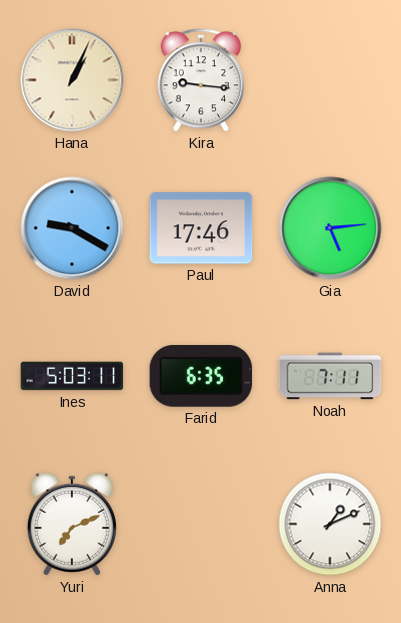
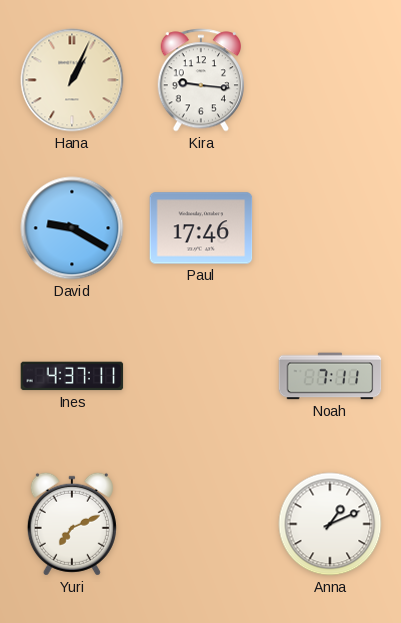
Gia: 5:14 -> none (330, 228)
Ines: 5:03 -> 4:37 (72, 376)
Farid: 6:35 -> none (201, 376)
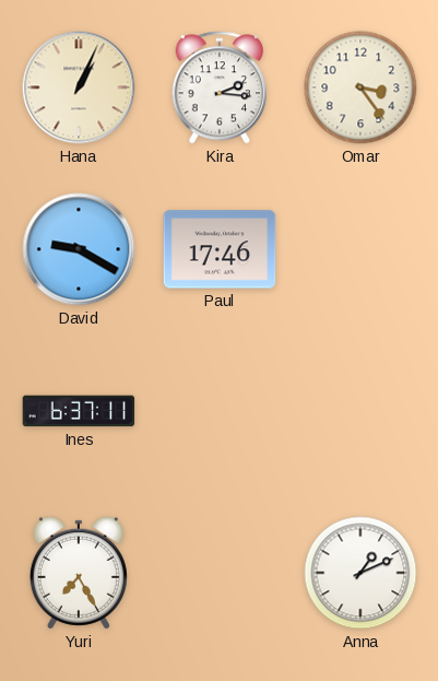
Kira: 9:16 -> 2:16 (218, 87)
Omar: none -> 3:24 (360, 87)
Ines: 4:37 -> 6:37 (79, 411)
Noah: 7:11 -> none (330, 376)
Yuri: 7:11 -> 7:25 (79, 573)
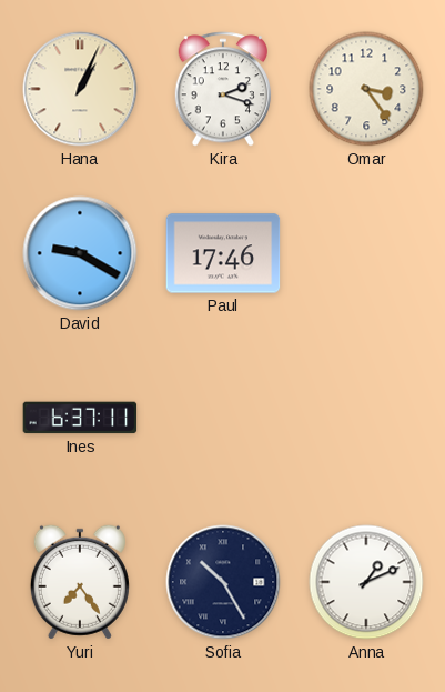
Kira: 2:16 -> 2:18 (222, 89)
Yuri: 7:25 -> 7:24 (80, 582)
Sofia: none -> 10:25 (223, 582)
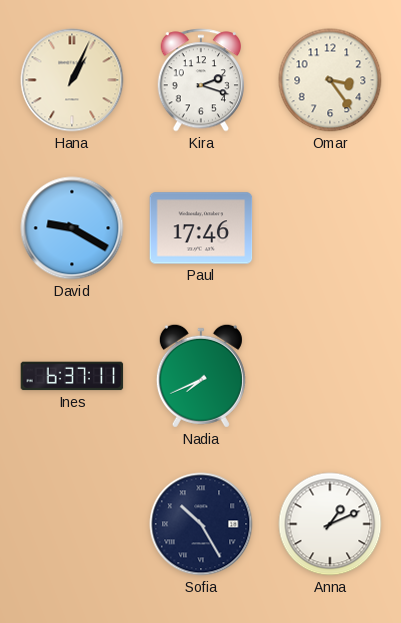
Nadia: none -> 7:41 (201, 376)
Yuri: 7:24 -> none (80, 582)
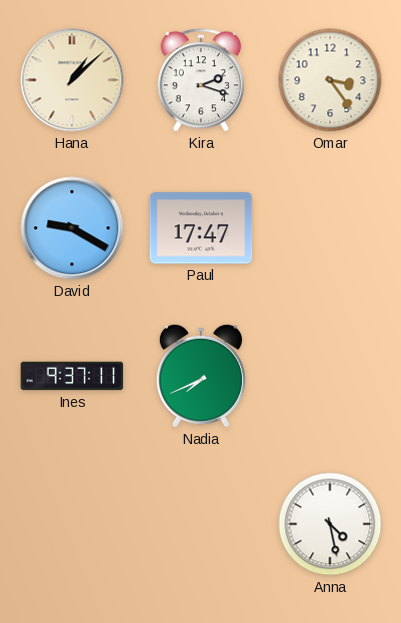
Hana: 1:04 -> 1:08 (72, 80)
Paul: 17:46 -> 17:47 (201, 228)
Ines: 6:37 -> 9:37 (72, 376)
Sofia: 10:25 -> none (201, 524)
Anna: 1:11 -> 4:28 (330, 524)
